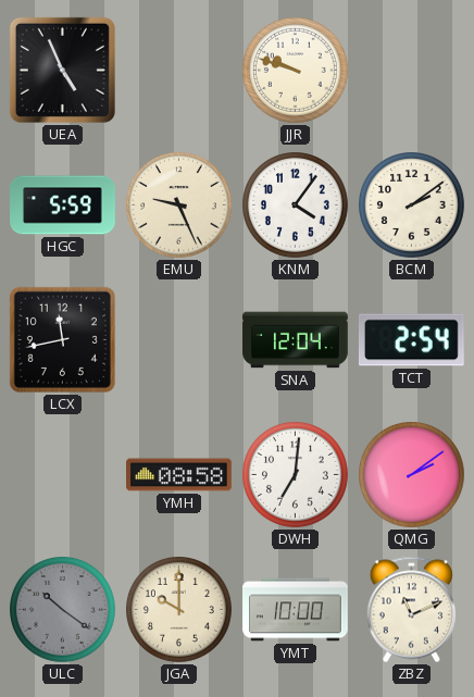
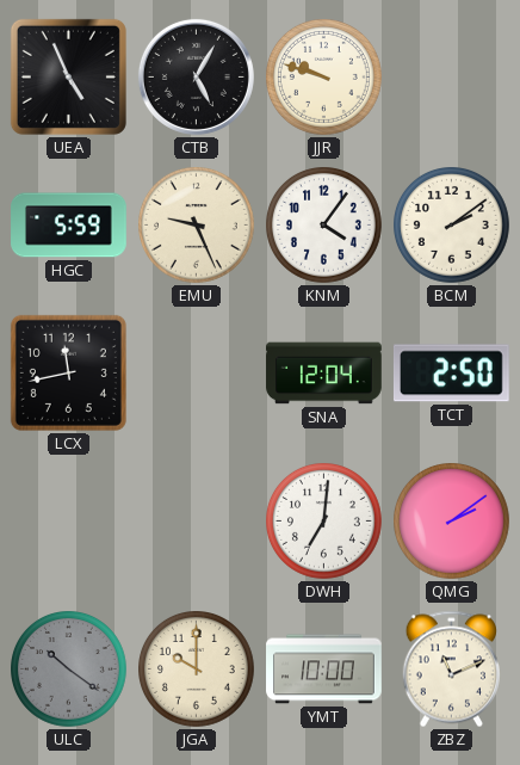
CTB: none -> 5:05 (196, 76)
TCT: 2:54 -> 2:50 (451, 374)
YMH: 08:58 -> none (179, 475)
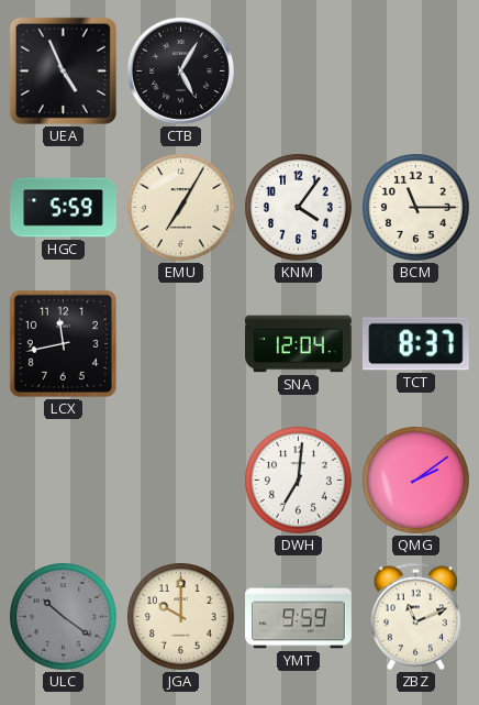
JJR: 9:48 -> none (324, 78)
EMU: 9:26 -> 7:05 (181, 208)
BCM: 2:09 -> 11:15 (416, 208)
TCT: 2:50 -> 8:37 (415, 344)
YMT: 10:00 -> 9:59 (299, 617)
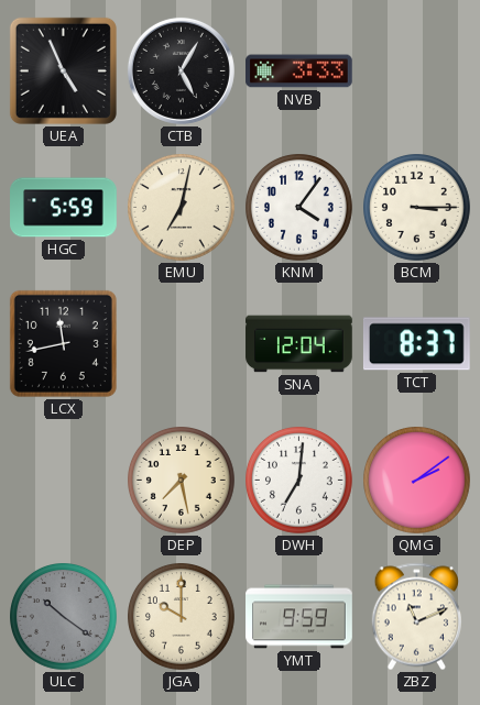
NVB: none -> 3:33 (299, 71)
EMU: 7:05 -> 7:02 (182, 208)
BCM: 11:15 -> 3:15 (417, 208)
DEP: none -> 7:28 (182, 481)
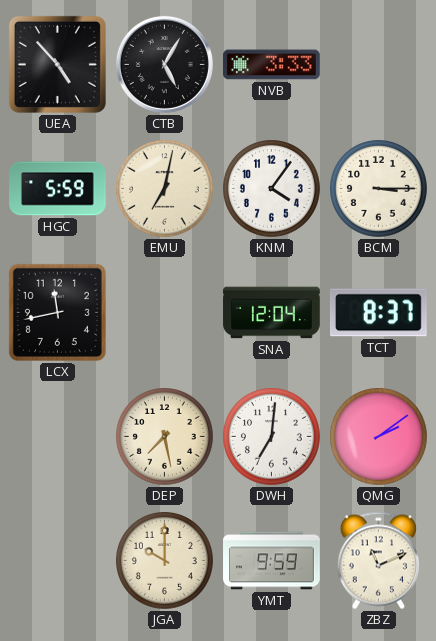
UEA: 4:56 -> 4:53 (57, 64)
ULC: 10:21 -> none (64, 617)
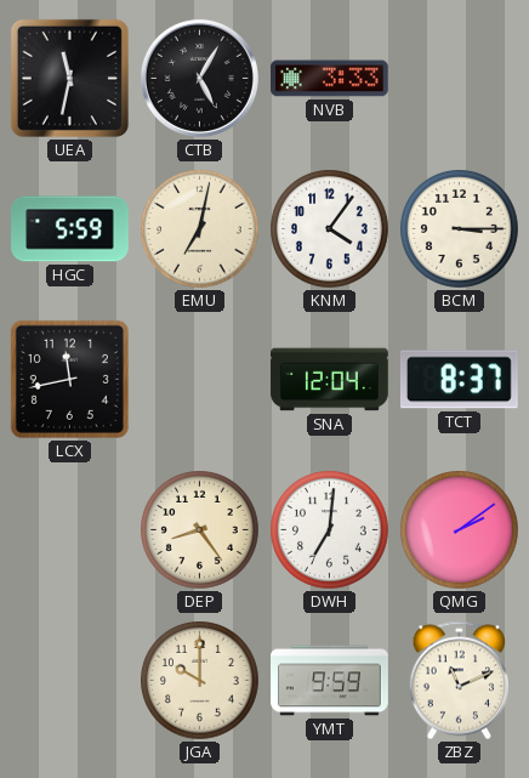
UEA: 4:53 -> 11:32 (69, 78)
DEP: 7:28 -> 8:24 (200, 530)
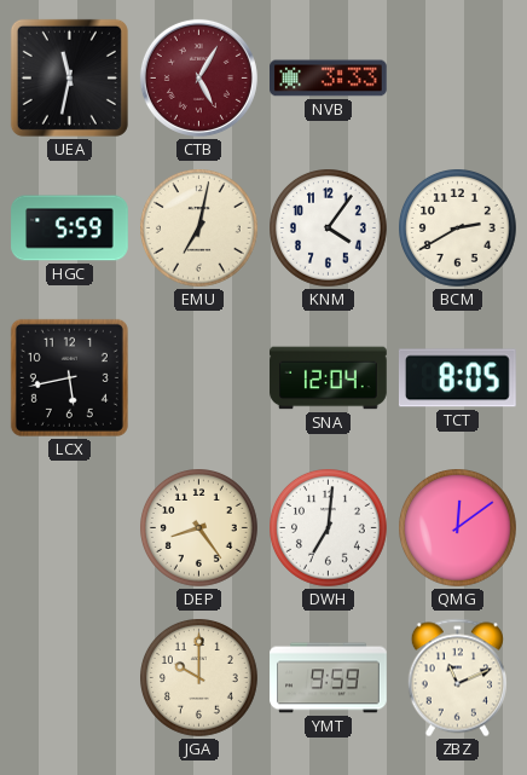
CTB dial: black -> burgundy (198, 77)
BCM: 3:15 -> 2:40 (458, 229)
LCX: 11:43 -> 5:43 (69, 377)
TCT: 8:37 -> 8:05 (457, 378)
QMG: 2:09 -> 12:09 (458, 528)
